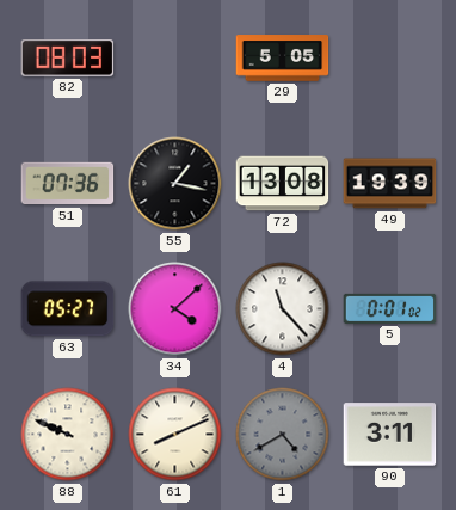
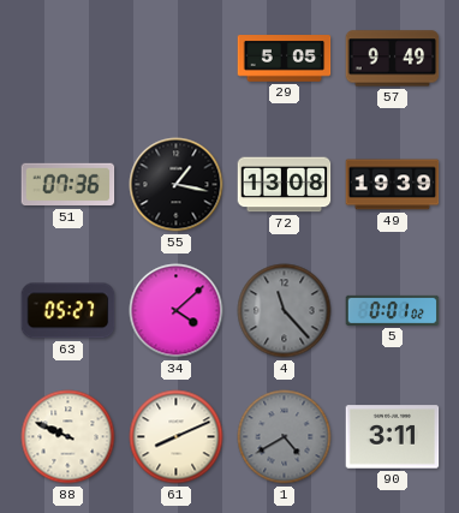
82: 08:03 -> none (68, 59)
57: none -> 9:49 (393, 59)
4 dial: white -> grey (285, 311)
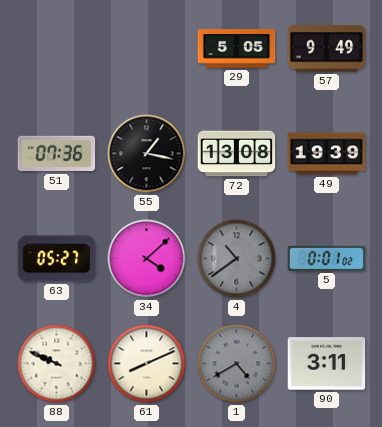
4: 11:23 -> 10:39 (237, 259)
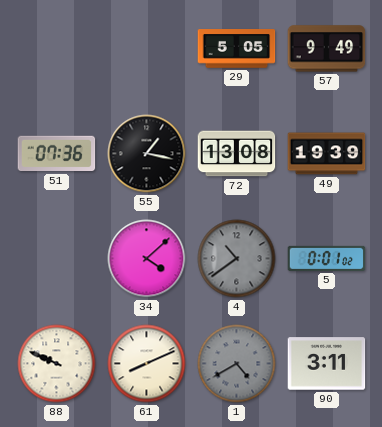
63: 05:27 -> none (57, 259)
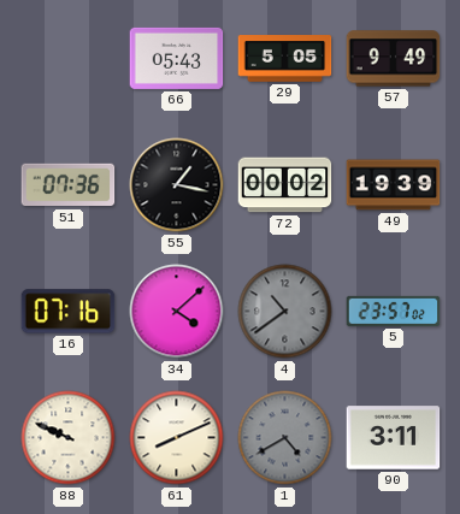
66: none -> 05:43 (177, 58)
72: 13:08 -> 00:02 (285, 185)
16: none -> 07:16 (69, 312)
5: 0:01 -> 23:57 (394, 311)
